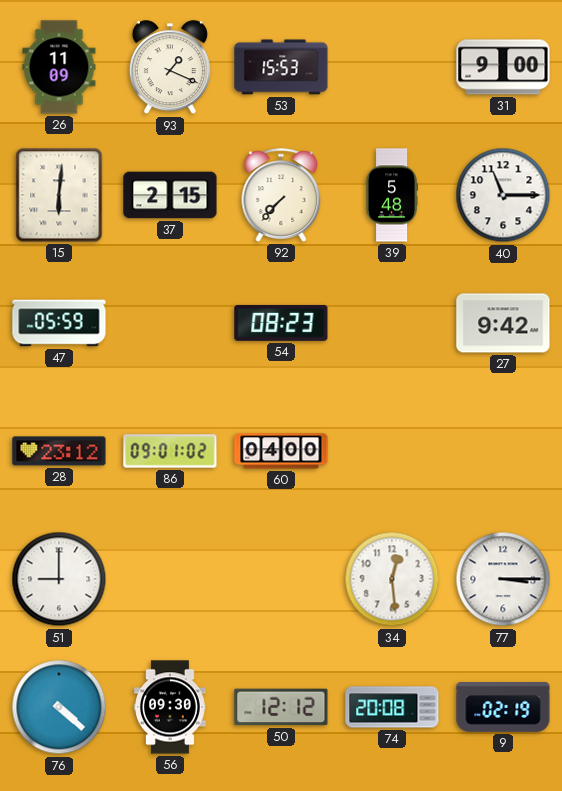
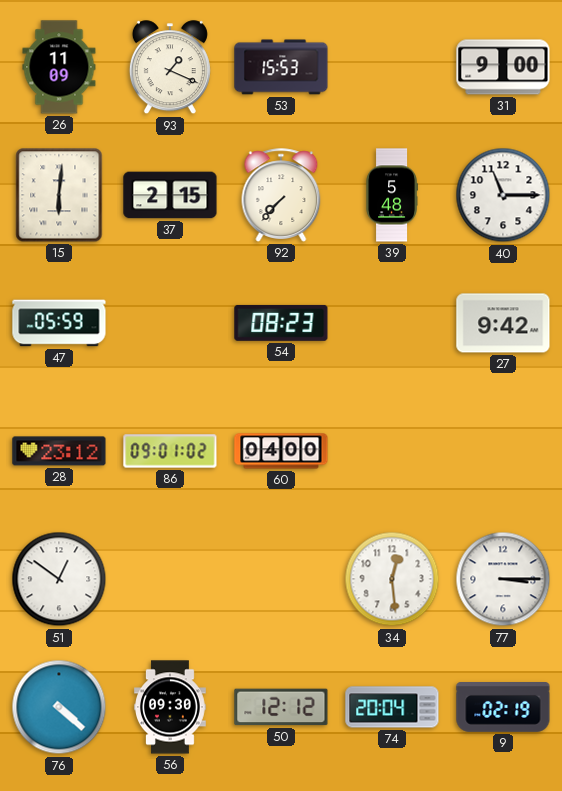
51: 9:00 -> 12:51 (59, 579)
74: 20:08 -> 20:04 (392, 707)
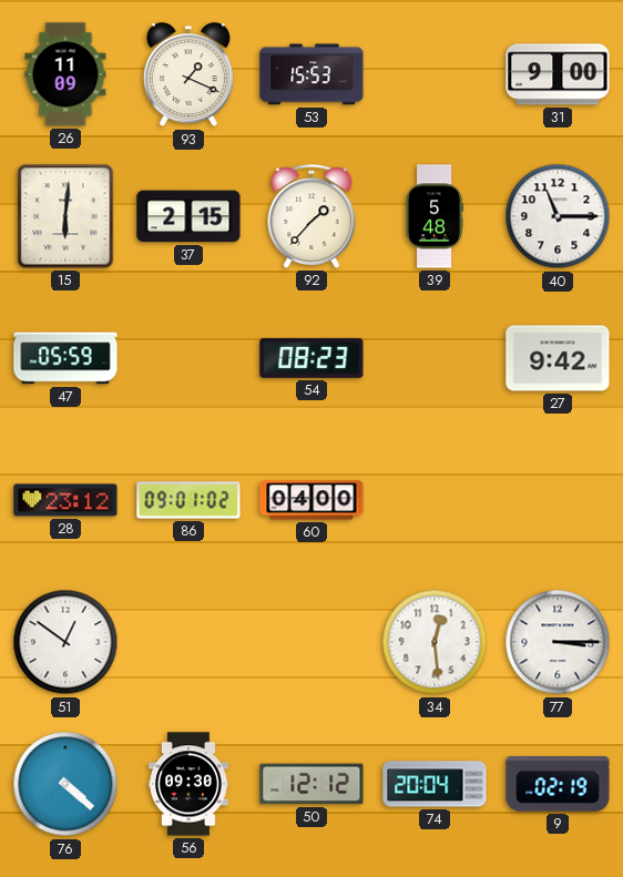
92: 7:37 -> 1:37 (311, 216)
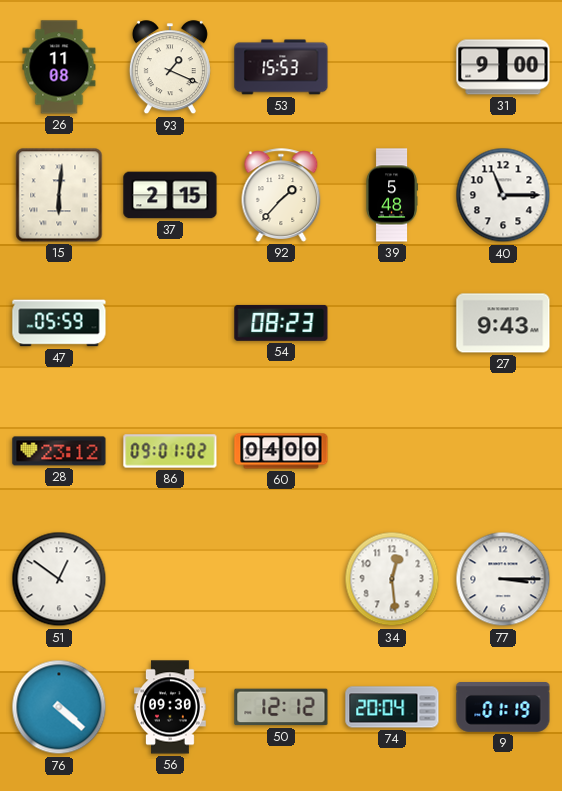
26: 11:09 -> 11:08 (59, 67)
27: 9:42 -> 9:43 (503, 323)
9: 02:19 -> 01:19 (503, 708)
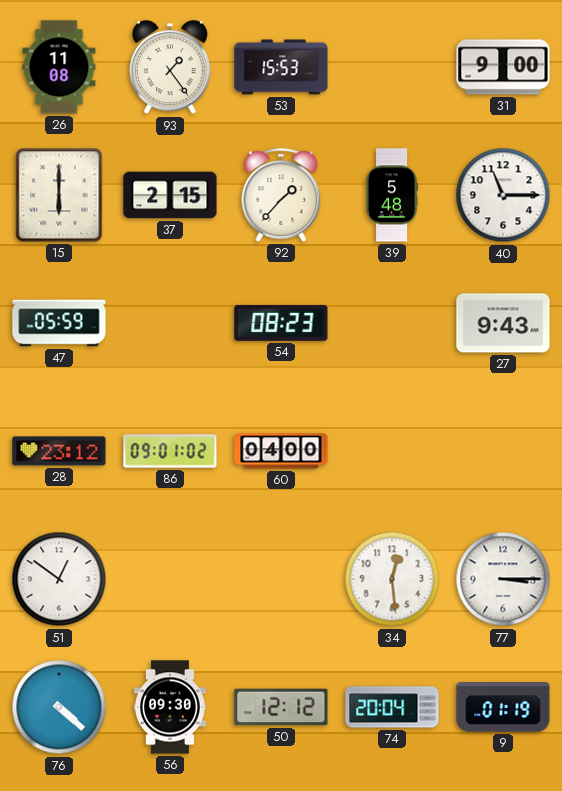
93: 1:19 -> 1:24 (170, 68)
15: 6:01 -> 6:00 (59, 195)
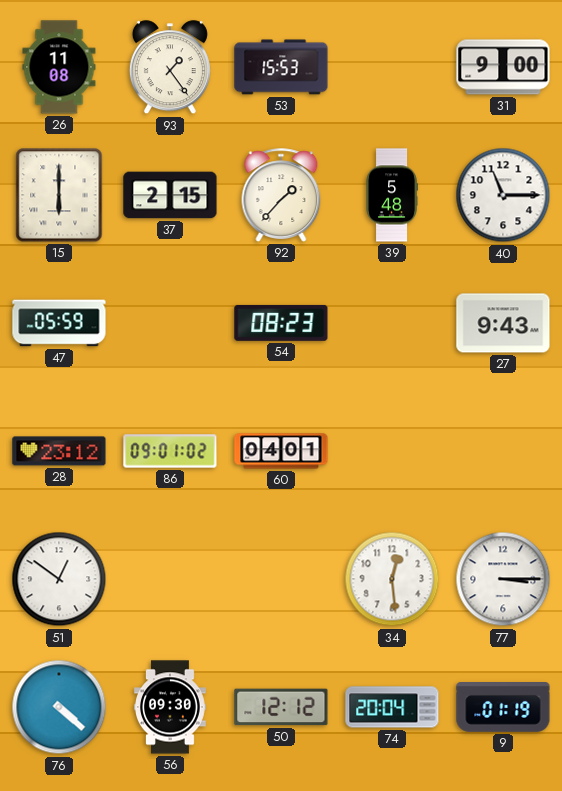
60: 04:00 -> 04:01 (281, 451)
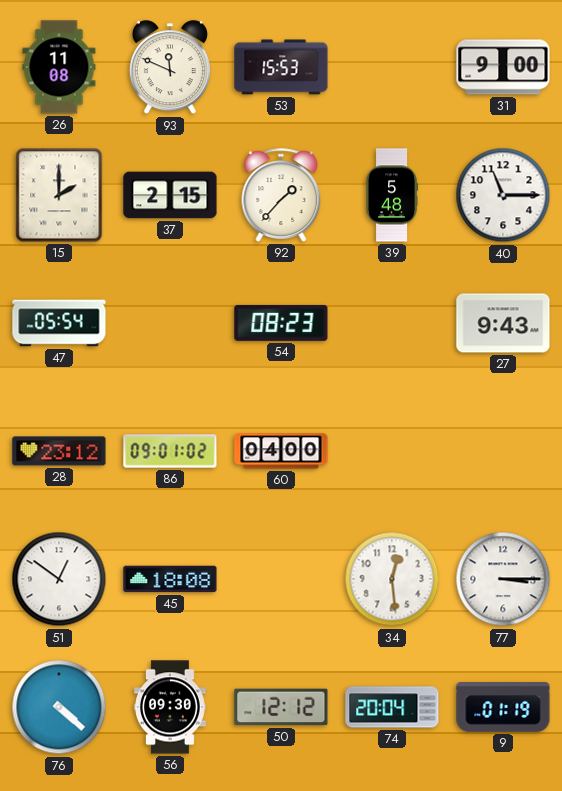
93: 1:24 -> 11:49 (170, 68)
15: 6:00 -> 2:00 (59, 195)
47: 05:59 -> 05:54 (59, 323)
60: 04:01 -> 04:00 (281, 451)
45: none -> 18:08 (170, 579)
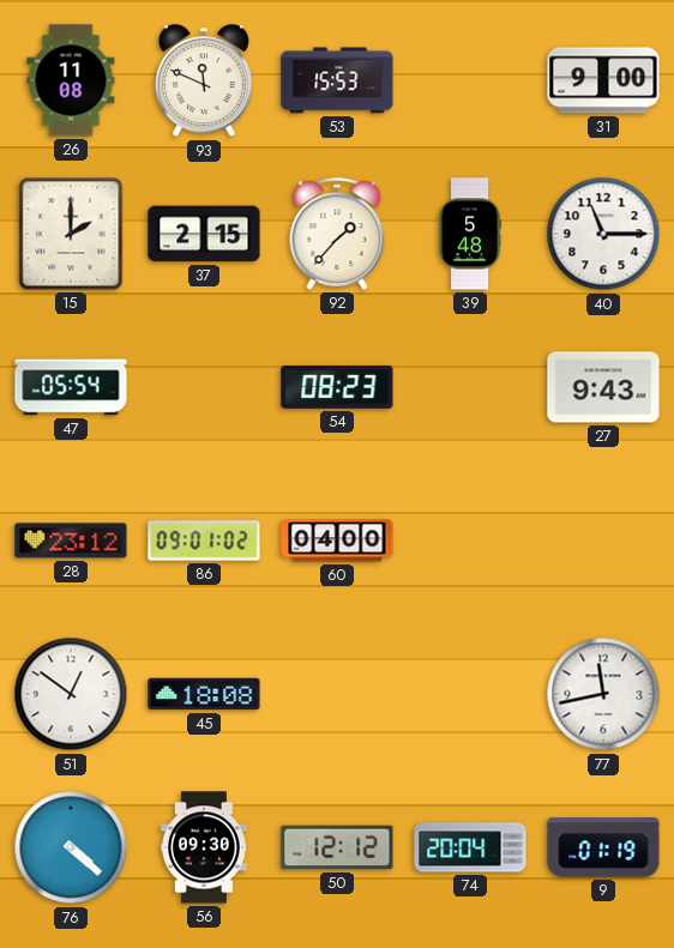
34: 12:29 -> none (392, 579)
77: 3:15 -> 11:43 (603, 694)
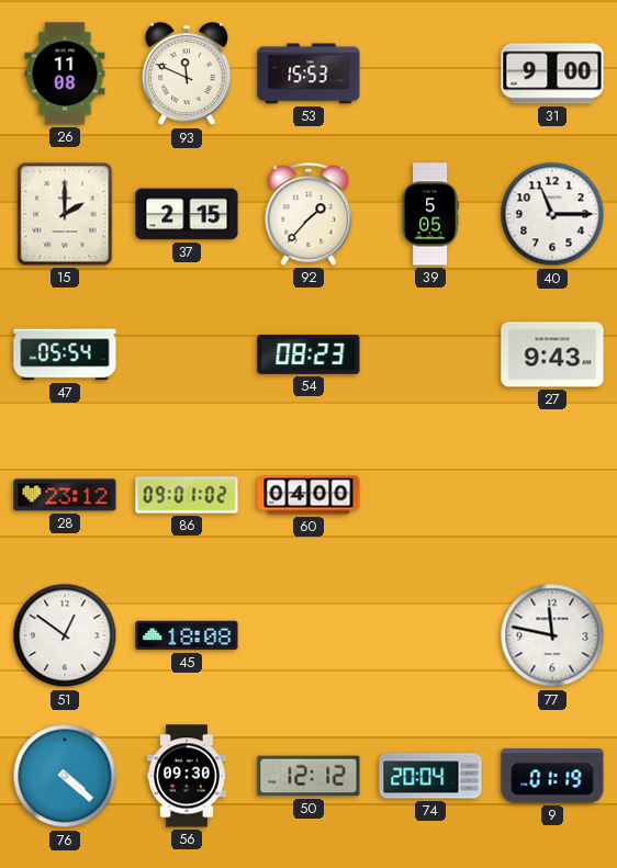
39: 5:48 -> 5:05 (430, 214)
77: 11:43 -> 11:47 (552, 635)
